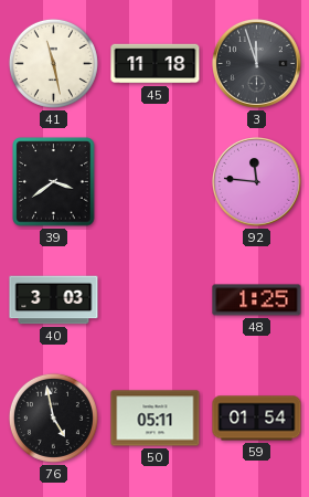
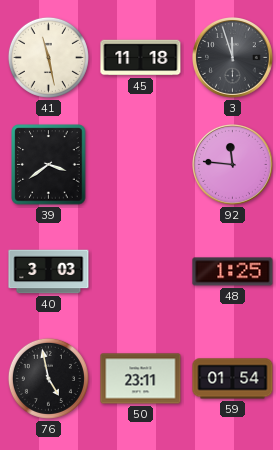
50: 05:11 -> 23:11 (141, 379)
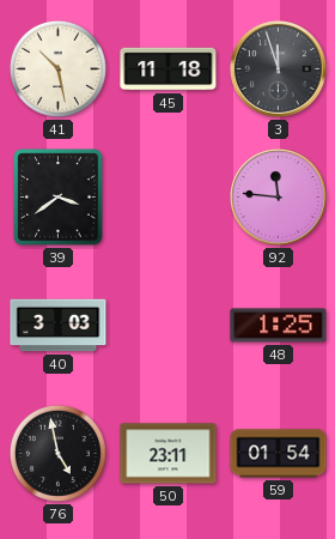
41: 11:28 -> 10:28 (57, 68)
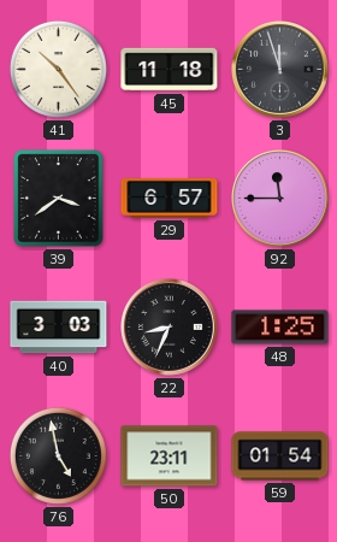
41: 10:28 -> 10:24 (58, 69)
29: none -> 6:57 (170, 198)
92: 11:46 -> 11:45 (280, 199)
22: none -> 8:34 (170, 328)
